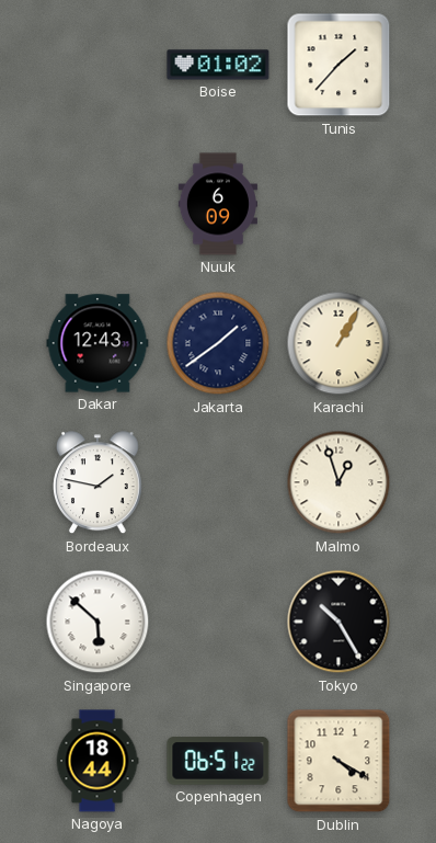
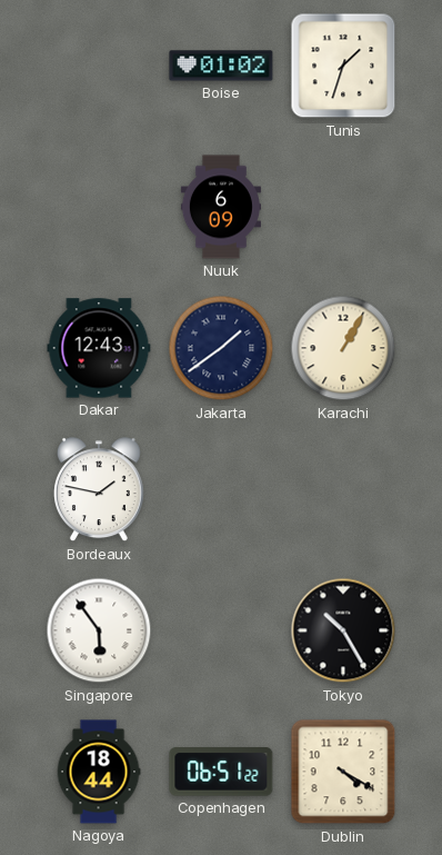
Tunis: 1:37 -> 1:33 (343, 66)
Malmo: 12:57 -> none (339, 482)
Singapore: 5:52 -> 5:54 (99, 630)
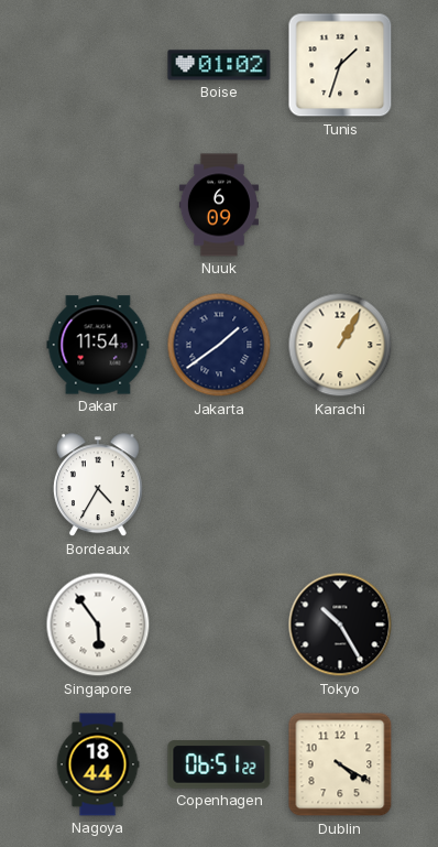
Dakar: 12:43 -> 11:54 (98, 345)
Bordeaux: 1:47 -> 4:35 (98, 486)
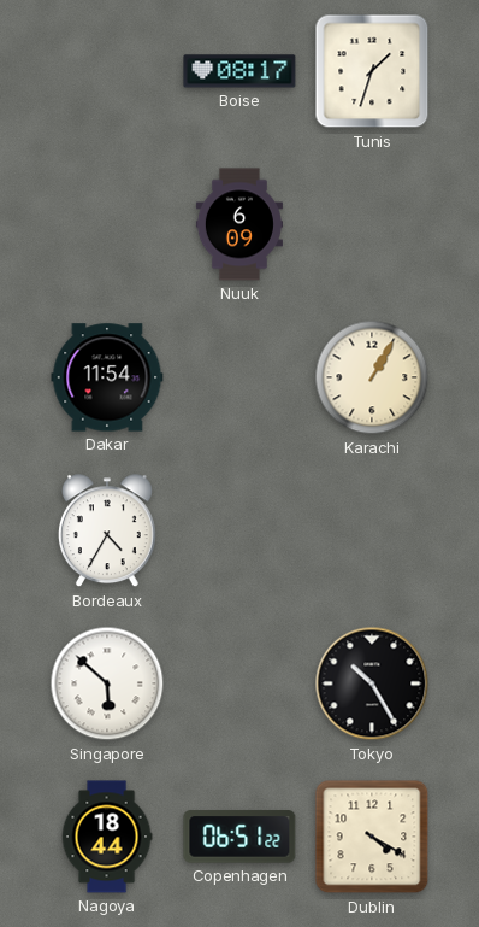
Boise: 01:02 -> 08:17 (239, 71)
Jakarta: 1:39 -> none (219, 345)
Singapore: 5:54 -> 5:52 (107, 683)
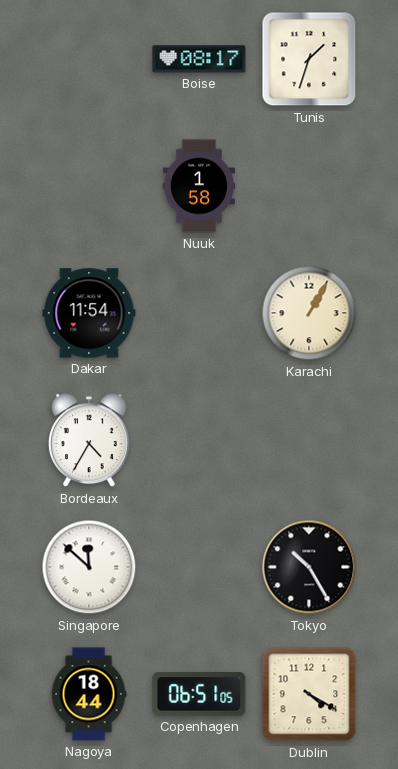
Nuuk: 6:09 -> 1:58 (199, 186)
Singapore: 5:52 -> 11:52 (89, 567)
Copenhagen: 06:51:22 -> 06:51:05 (199, 694)
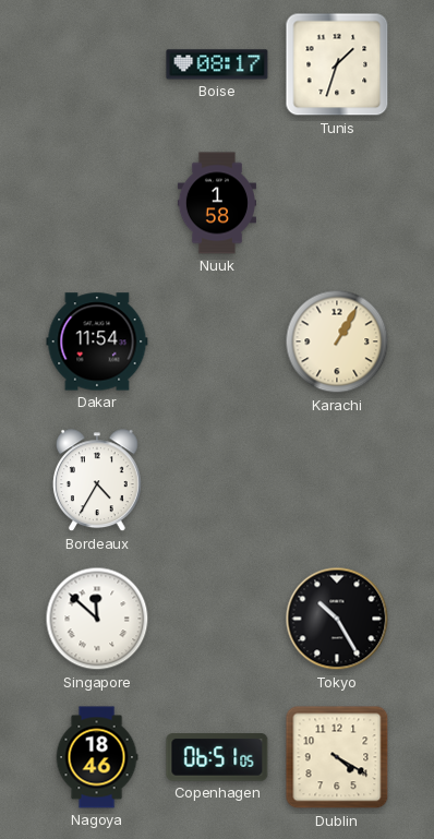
Nagoya: 18:44 -> 18:46 (97, 757)
